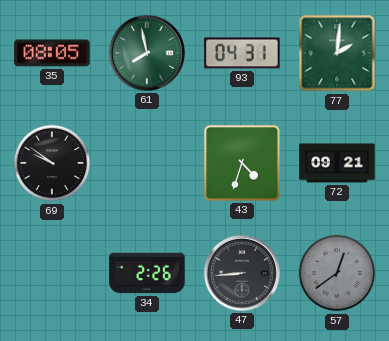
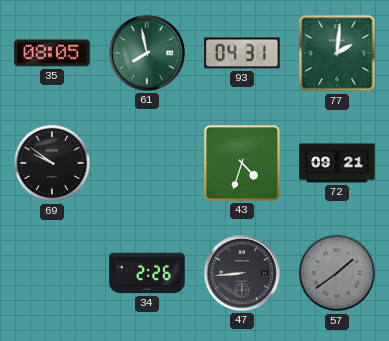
57: 12:39 -> 1:39 (337, 273)
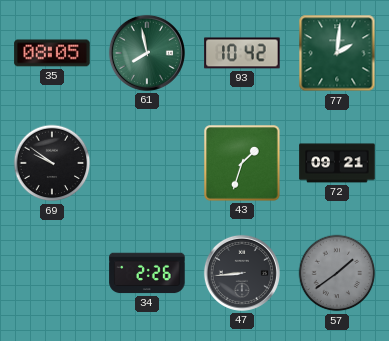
93: 04:31 -> 10:42 (242, 53)
43: 4:33 -> 1:33 (242, 163)
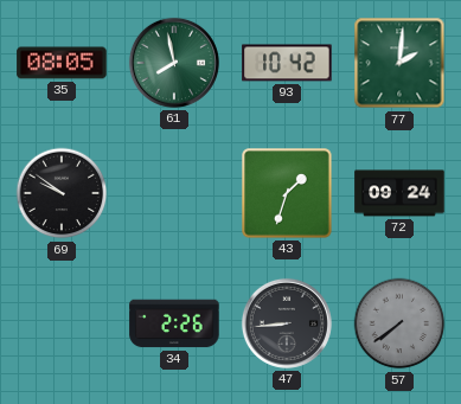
72: 09:21 -> 09:24 (399, 193)
57: 1:39 -> 7:39 (399, 323)
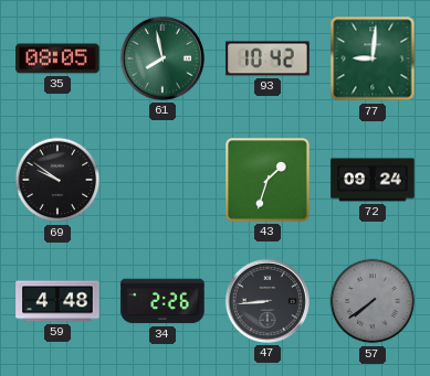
77: 2:01 -> 9:01 (373, 58)
59: none -> 4:48 (57, 301)
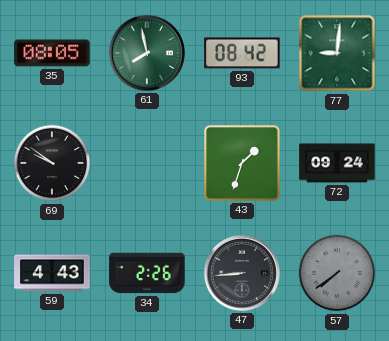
93: 10:42 -> 08:42 (242, 53)
59: 4:48 -> 4:43 (52, 273)
